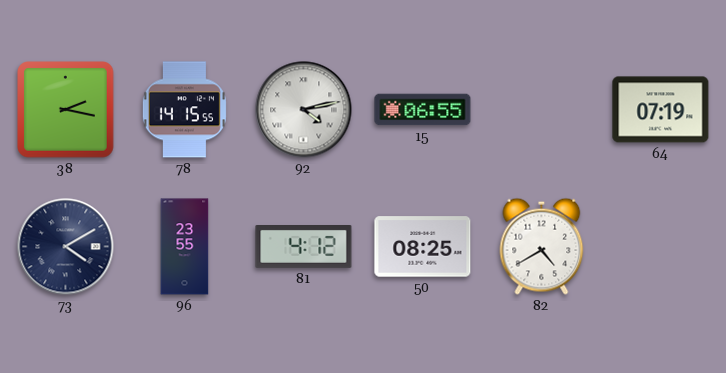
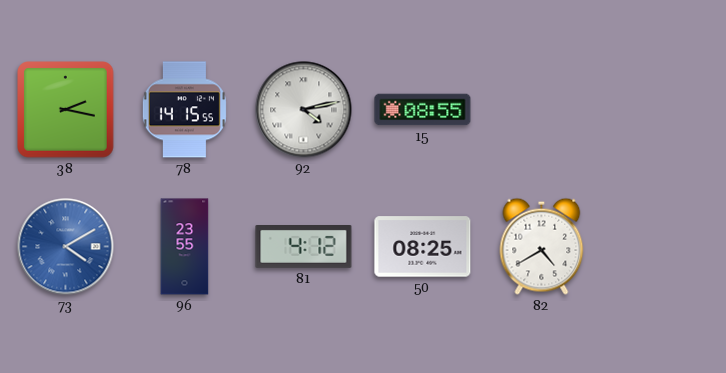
15: 06:55 -> 08:55 (423, 110)
64: 07:19 -> none (661, 110)
73 dial: navy -> blue (66, 247)
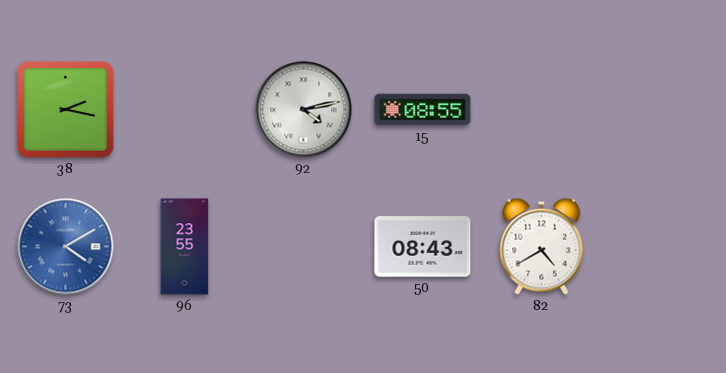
78: 14:15 -> none (184, 110)
81: 4:12 -> none (304, 247)
50: 08:25 -> 08:43 (423, 247)
